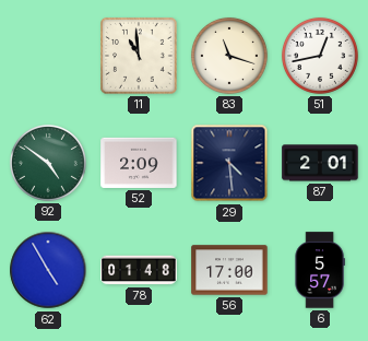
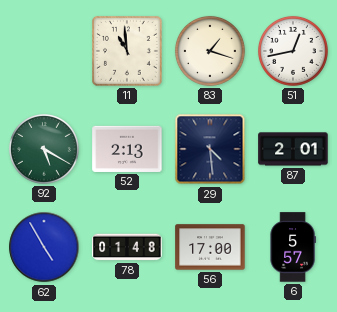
83: 11:18 -> 1:18 (210, 51)
92: 4:51 -> 5:20 (44, 149)
52: 2:09 -> 2:13 (127, 149)
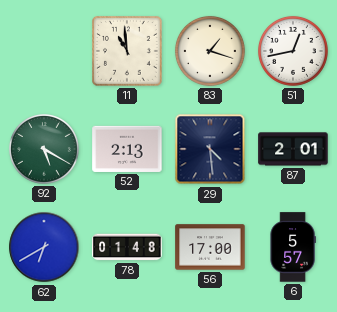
62: 4:55 -> 6:40 (44, 247)
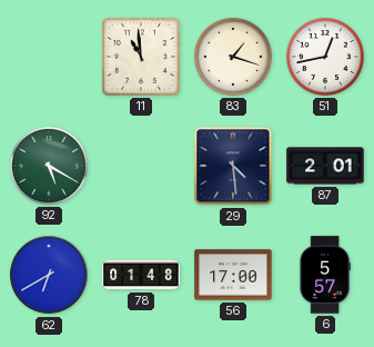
52: 2:13 -> none (127, 149)
